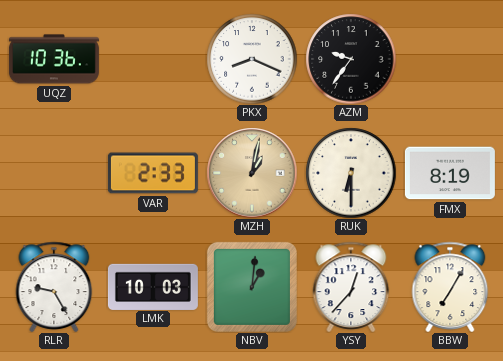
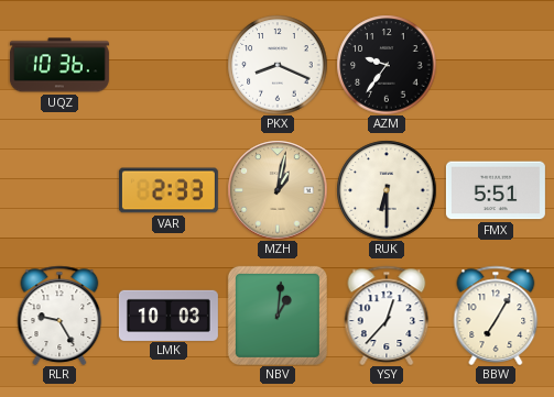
FMX: 8:19 -> 5:51 (496, 190)
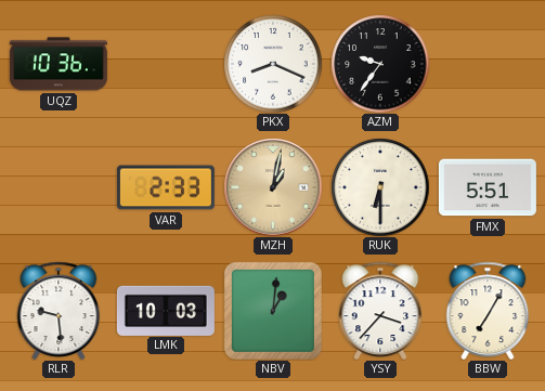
RLR: 9:25 -> 9:29 (59, 311)
YSY: 12:37 -> 3:37 (380, 311)
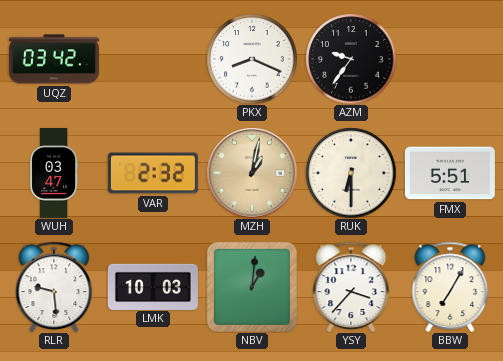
UQZ: 10:36 -> 03:42 (54, 59)
WUH: none -> 03:47 (54, 173)
VAR: 2:33 -> 2:32 (153, 173)
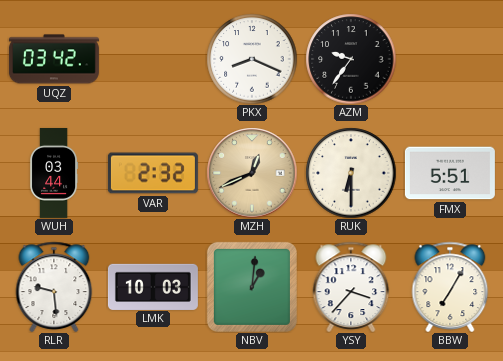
WUH: 03:47 -> 03:44 (54, 173)
MZH: 1:02 -> 12:41 (252, 173)
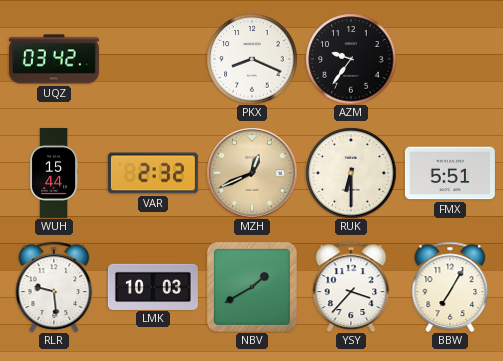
WUH: 03:44 -> 15:44 (54, 173)
NBV: 1:01 -> 1:40 (252, 287)
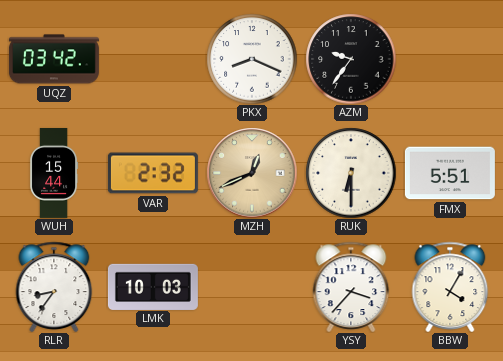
RLR: 9:29 -> 8:36 (54, 287)
NBV: 1:40 -> none (252, 287)
BBW: 7:05 -> 4:05 (450, 287)
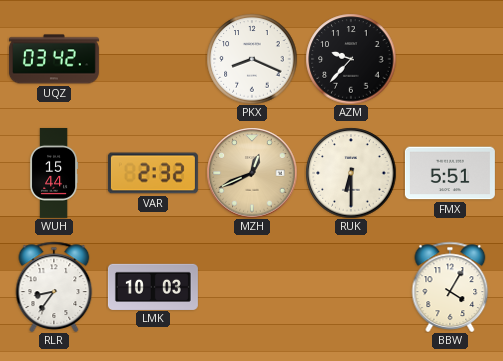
AZM: 9:36 -> 9:37 (351, 59)
YSY: 3:37 -> none (351, 287)
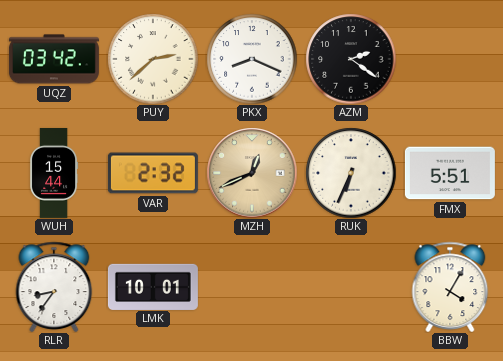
PUY: none -> 2:38 (153, 59)
AZM: 9:37 -> 2:21 (351, 59)
RUK: 6:30 -> 6:34 (351, 173)
LMK: 10:03 -> 10:01 (153, 286)
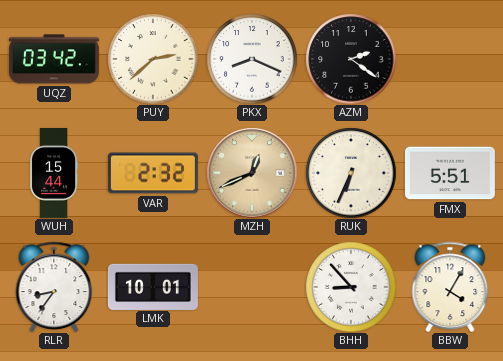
BHH: none -> 8:53 (351, 287)
